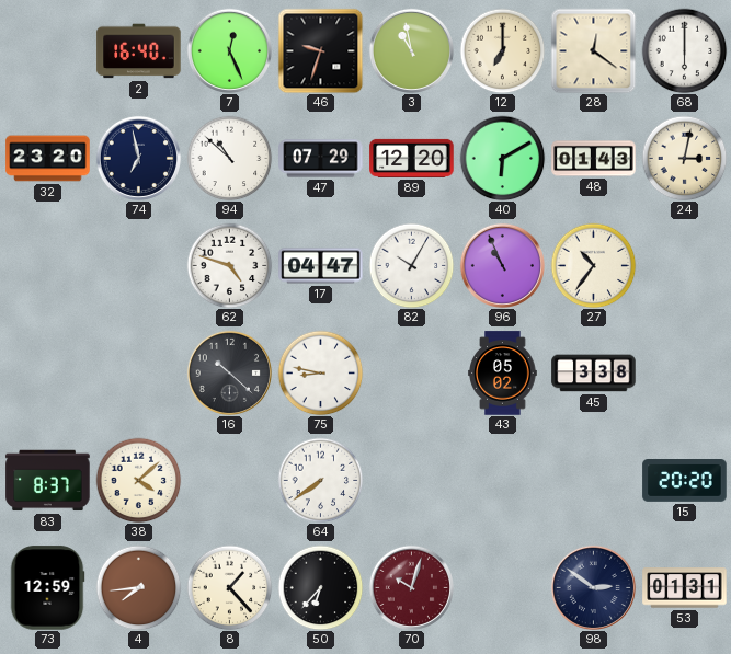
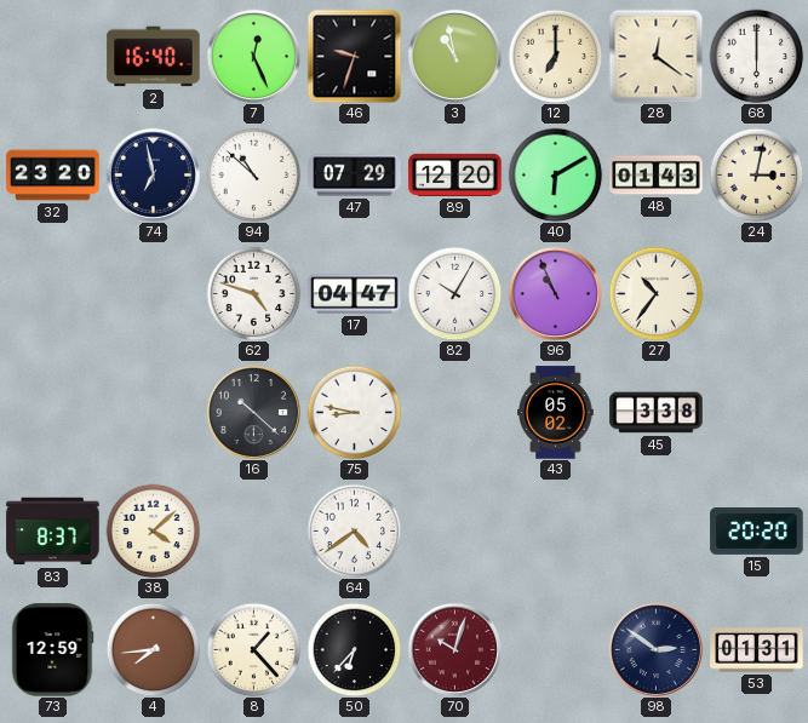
64: 7:39 -> 4:39 (354, 530)
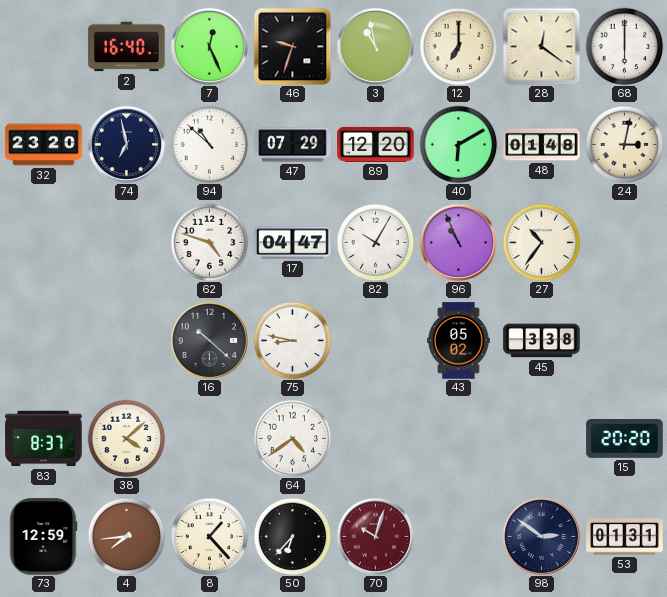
48: 01:43 -> 01:48 (542, 145)
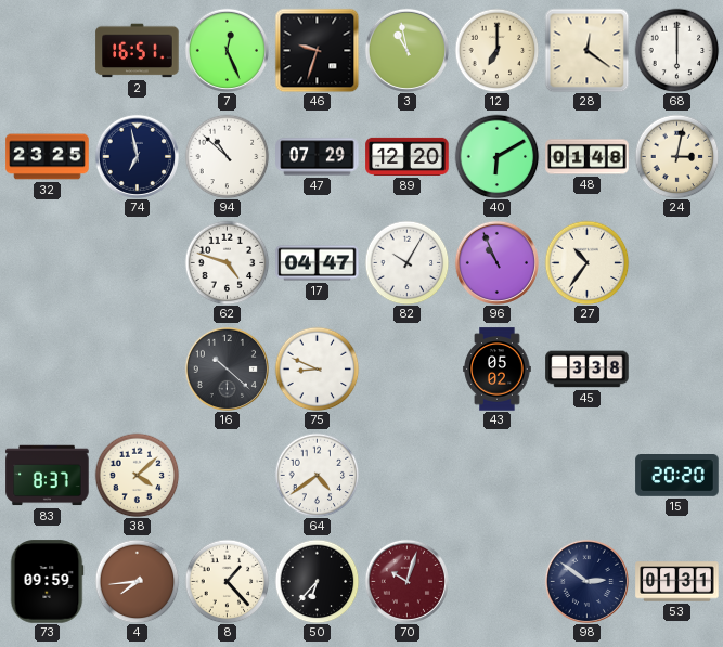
2: 16:40 -> 16:51 (138, 51)
32: 23:20 -> 23:25 (48, 157)
75: 8:47 -> 8:49 (317, 368)
73: 12:59 -> 09:59 (47, 582)
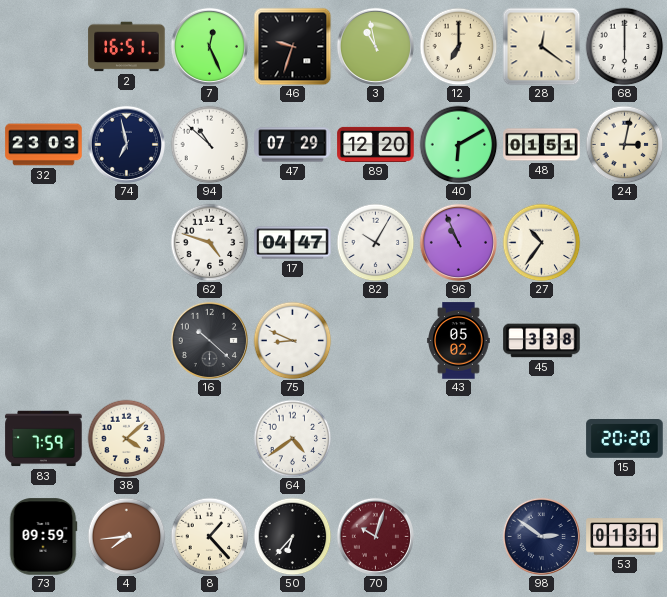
32: 23:25 -> 23:03 (44, 145)
48: 01:48 -> 01:51 (542, 145)
83: 8:37 -> 7:59 (44, 439)
